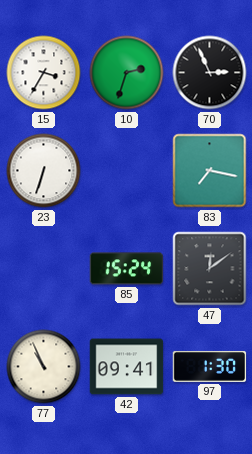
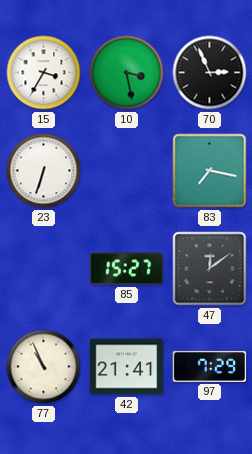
10: 2:33 -> 3:28 (127, 73)
85: 15:24 -> 15:27 (127, 269)
42: 09:41 -> 21:41 (127, 367)
97: 1:30 -> 7:29 (210, 366)
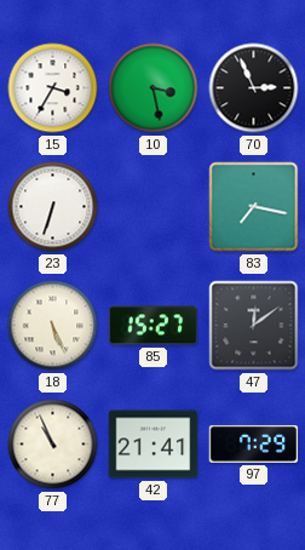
18: none -> 5:26 (53, 326)
